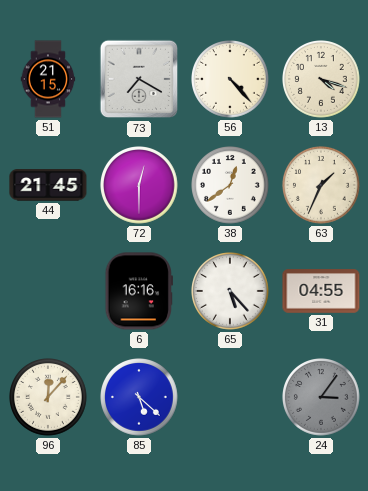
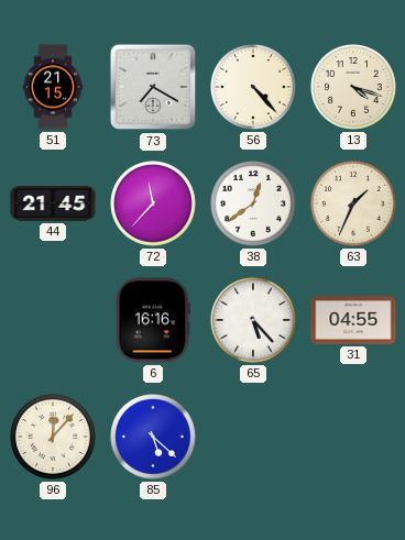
72: 12:30 -> 11:37 (154, 205)
24: 3:06 -> none (322, 398)
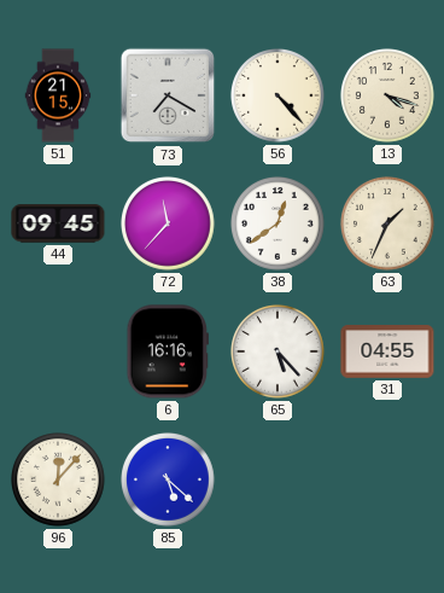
44: 21:45 -> 09:45 (58, 223)
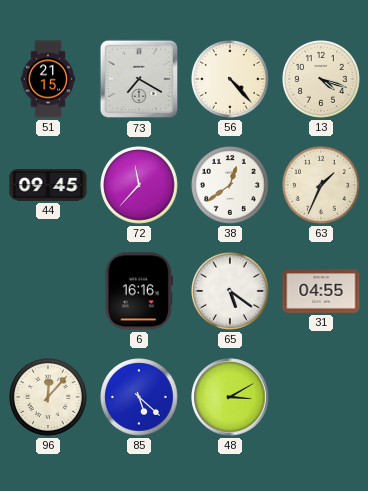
65: 5:23 -> 5:21 (231, 292)
48: none -> 3:10 (230, 397)
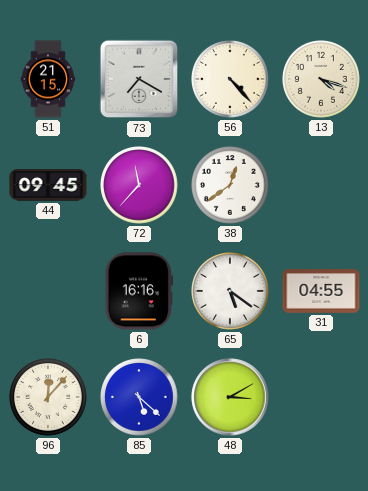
63: 1:34 -> none (322, 186)
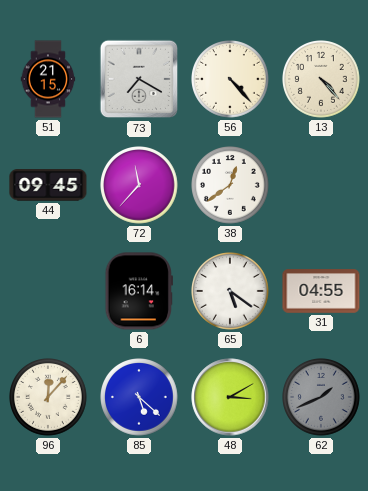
13: 4:18 -> 4:23 (322, 80)
6: 16:16 -> 16:14 (138, 291)
62: none -> 1:41 (322, 398)
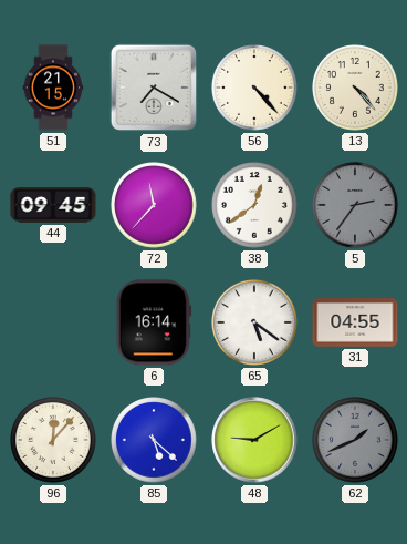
5: none -> 2:36 (356, 206)
48: 3:10 -> 9:10 (254, 440)
